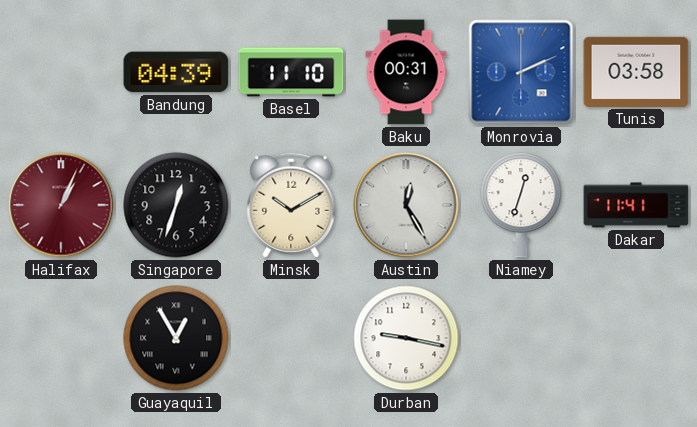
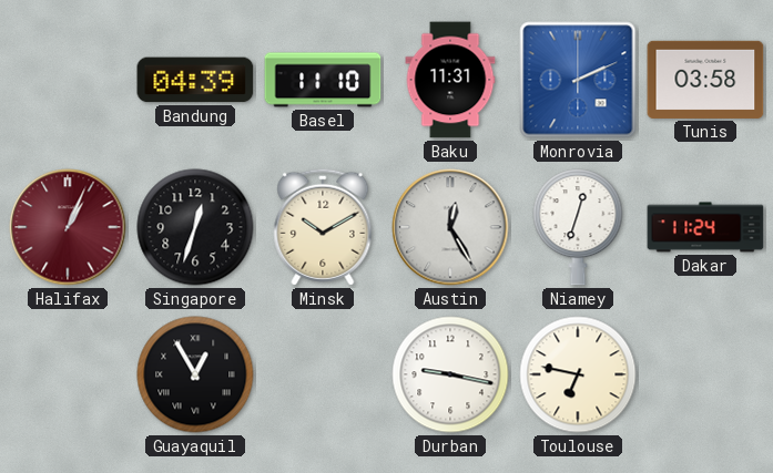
Baku: 00:31 -> 11:31 (450, 80)
Dakar: 11:41 -> 11:24 (705, 227)
Toulouse: none -> 6:47 (578, 374)
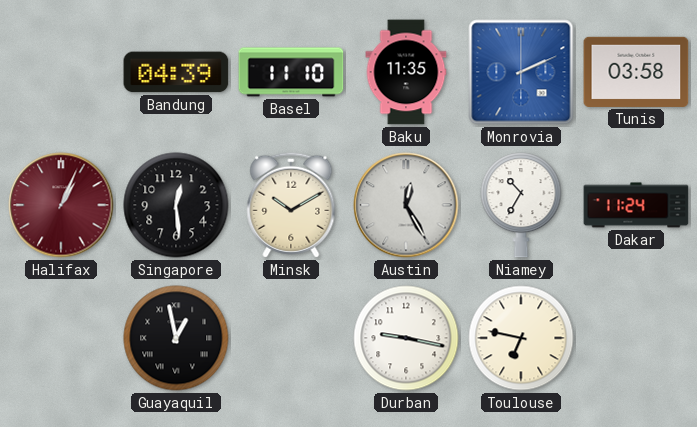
Baku: 11:31 -> 11:35 (406, 72)
Singapore: 12:33 -> 12:29 (176, 205)
Niamey: 12:33 -> 10:35 (521, 205)
Guayaquil: 12:55 -> 12:58 (176, 338)
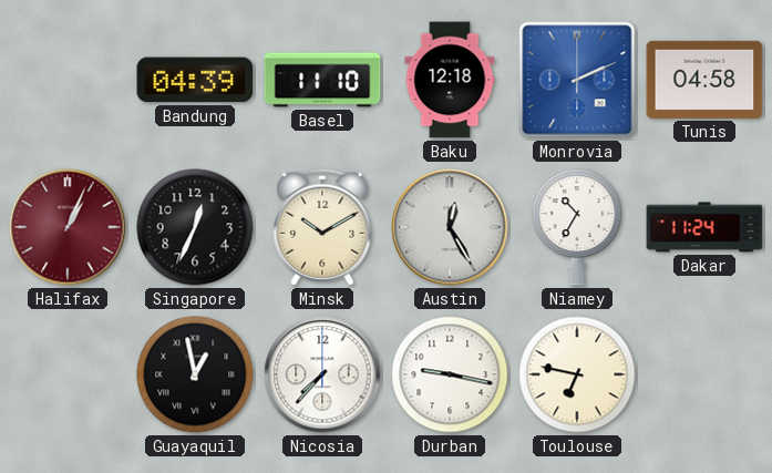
Baku: 11:35 -> 12:18 (450, 80)
Tunis: 03:58 -> 04:58 (704, 80)
Singapore: 12:29 -> 12:34 (195, 227)
Nicosia: none -> 7:37 (322, 374)
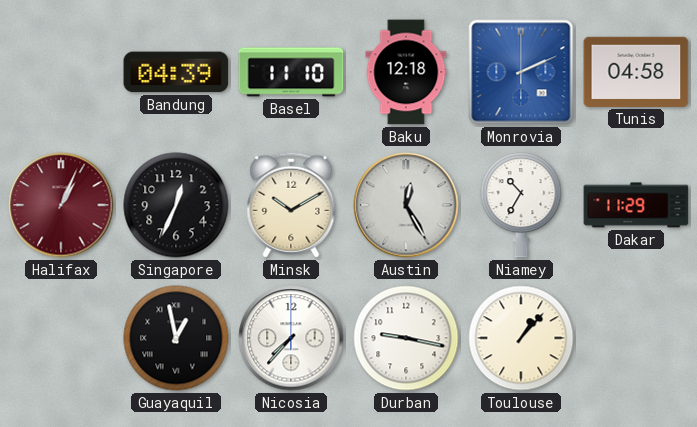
Dakar: 11:24 -> 11:29 (636, 205)
Toulouse: 6:47 -> 1:07 (521, 338)
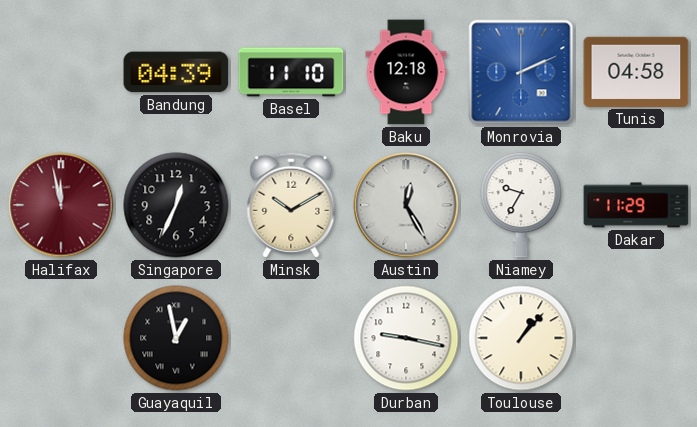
Halifax: 1:04 -> 11:58 (61, 205)
Niamey: 10:35 -> 9:35 (521, 205)
Nicosia: 7:37 -> none (291, 338)
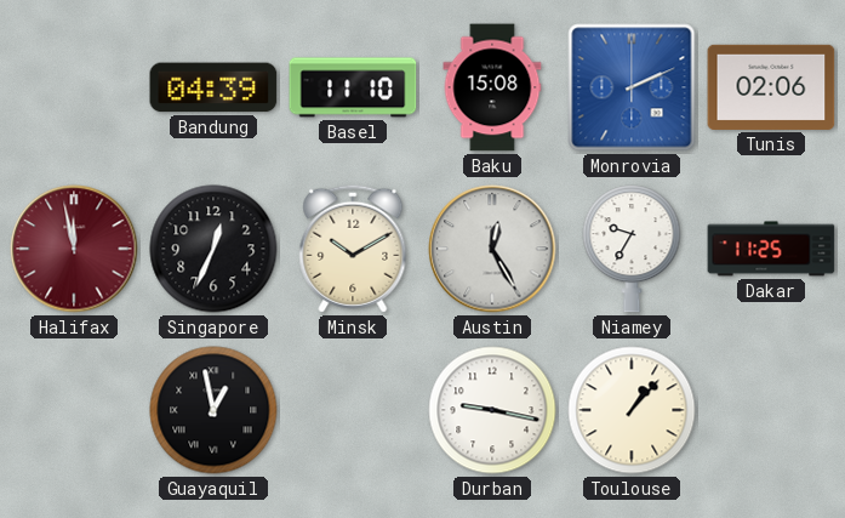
Baku: 12:18 -> 15:08 (492, 87)
Tunis: 04:58 -> 02:06 (771, 87)
Dakar: 11:29 -> 11:25 (771, 249)
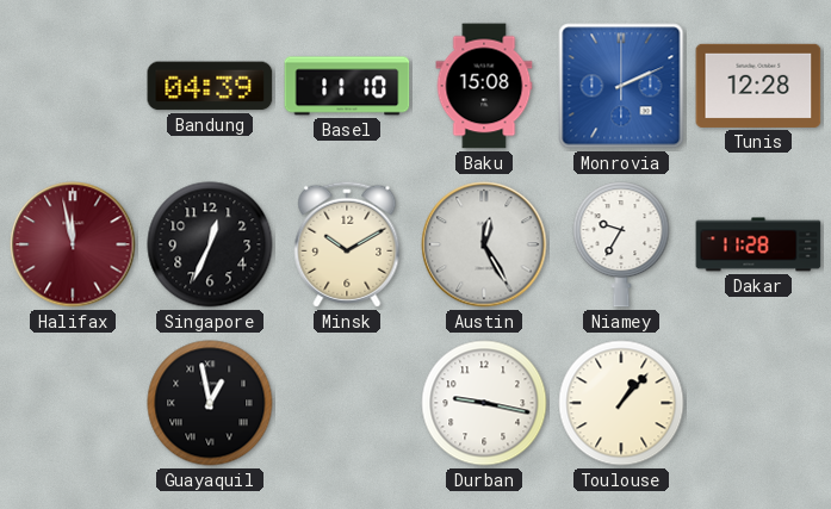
Tunis: 02:06 -> 12:28 (758, 86)
Dakar: 11:25 -> 11:28 (758, 244)
